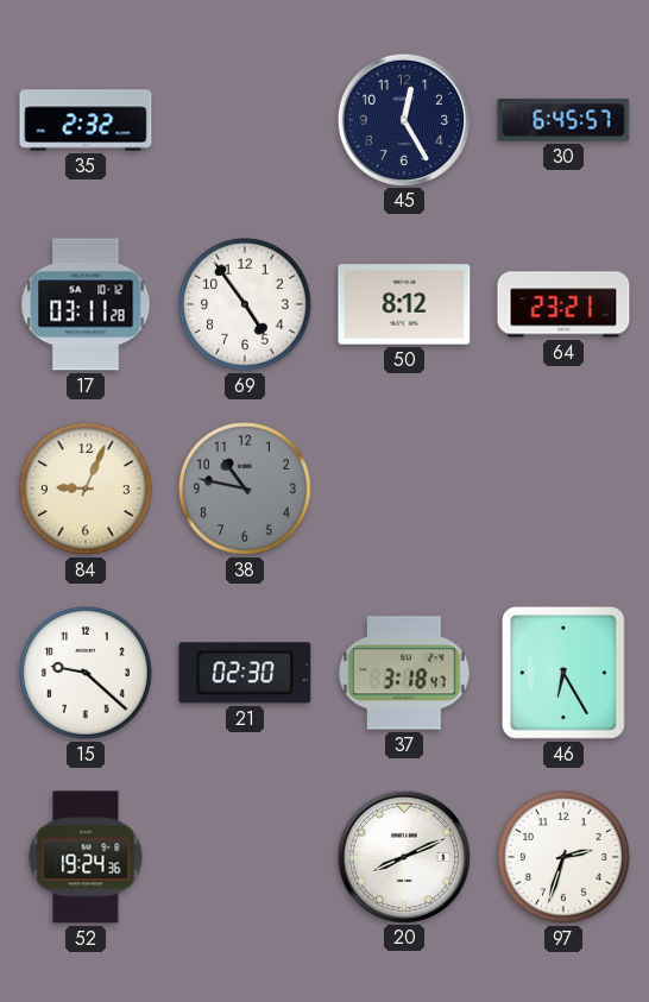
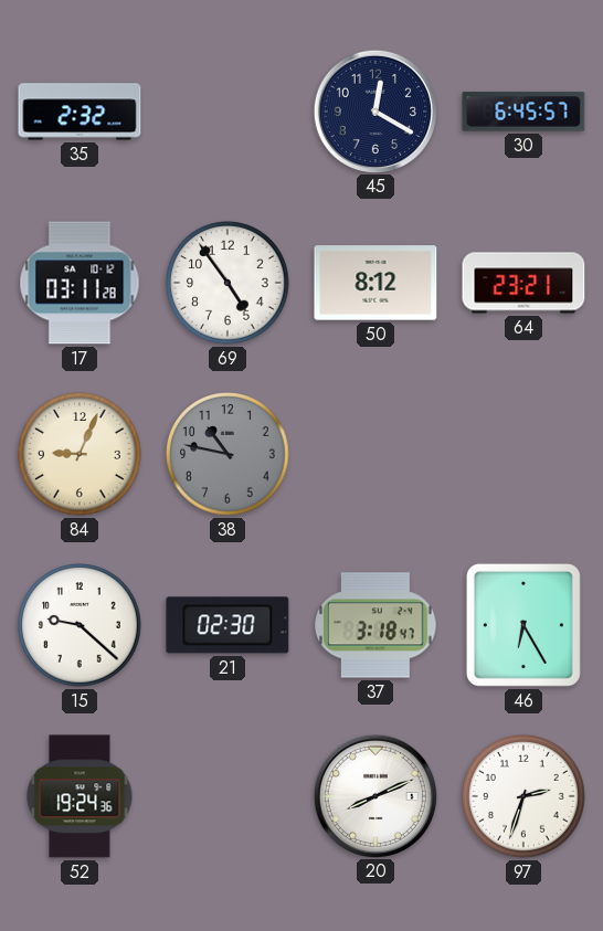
45: 12:25 -> 12:20 (375, 110)
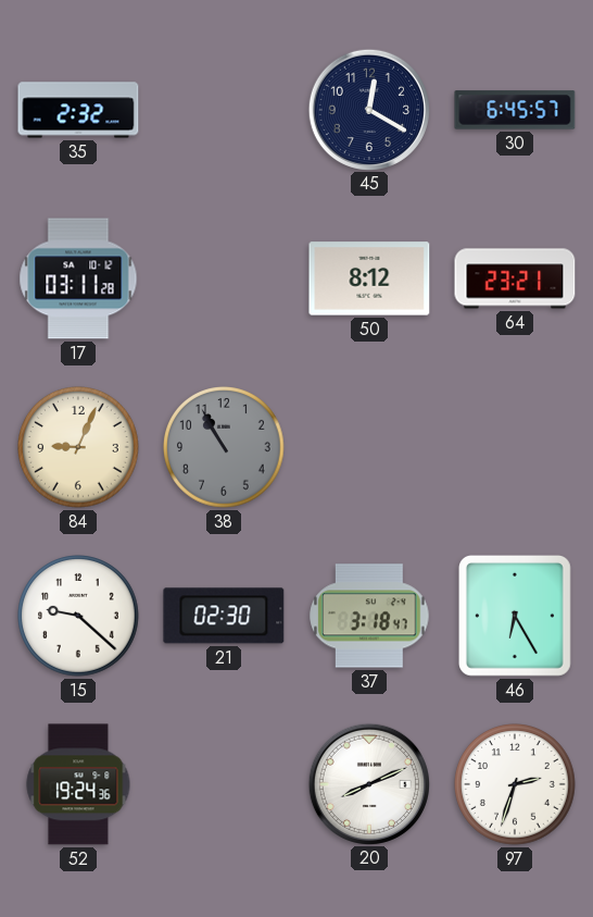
69: 4:54 -> none (228, 283)
38: 10:47 -> 10:55 (224, 447)
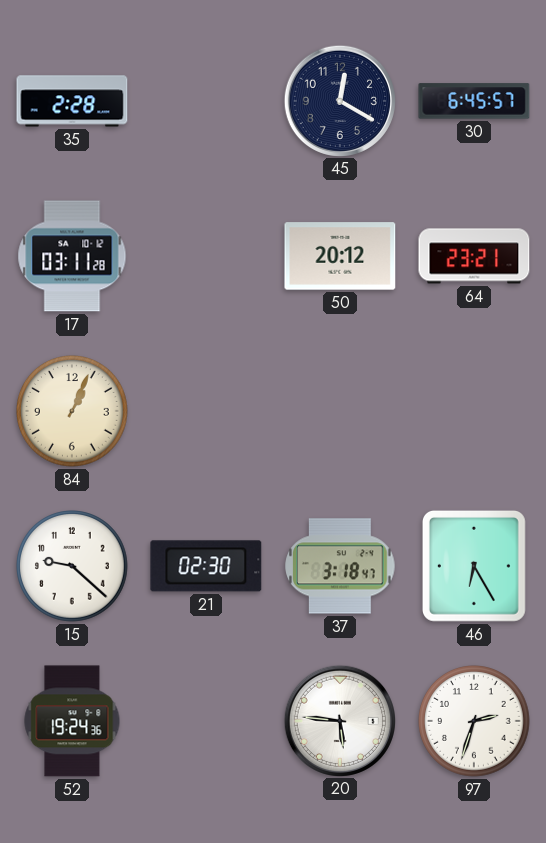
35: 2:32 -> 2:28 (72, 101)
50: 8:12 -> 20:12 (340, 256)
84: 9:04 -> 1:04 (72, 411)
38: 10:55 -> none (224, 447)
20: 8:11 -> 5:46 (340, 720)
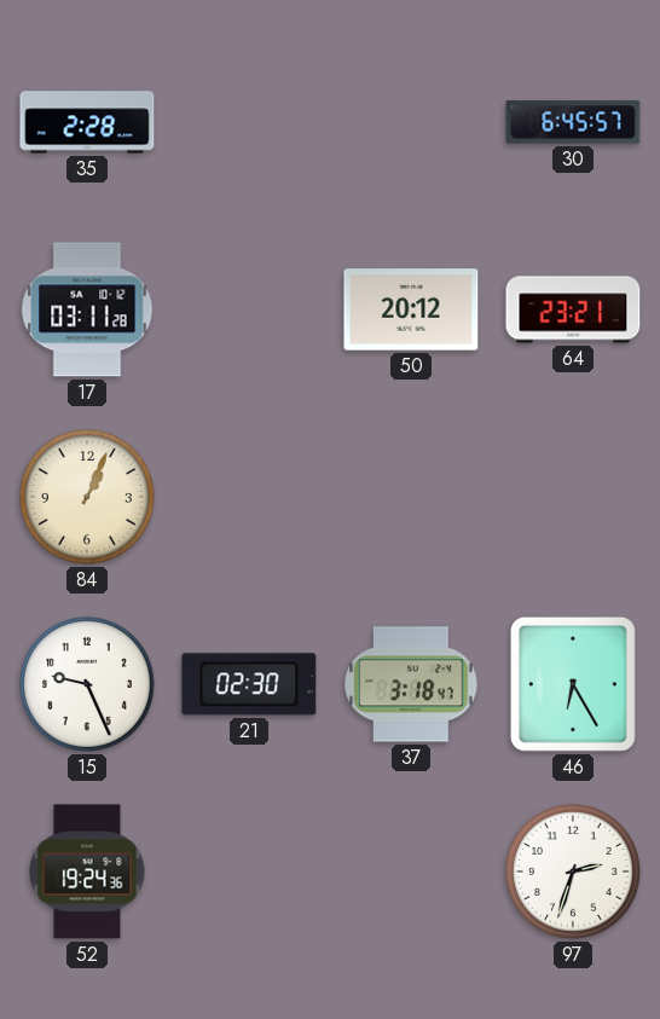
45: 12:20 -> none (340, 100)
15: 9:22 -> 9:26 (87, 684)
20: 5:46 -> none (340, 720)
